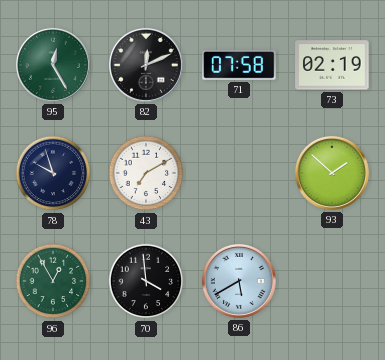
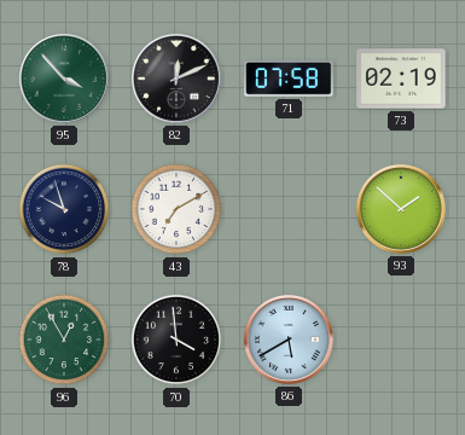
95: 12:25 -> 3:53 (64, 79)
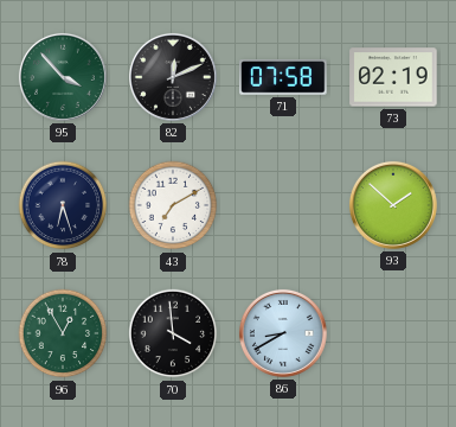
78: 9:57 -> 6:27 (63, 205)
86: 5:40 -> 8:40 (283, 333)
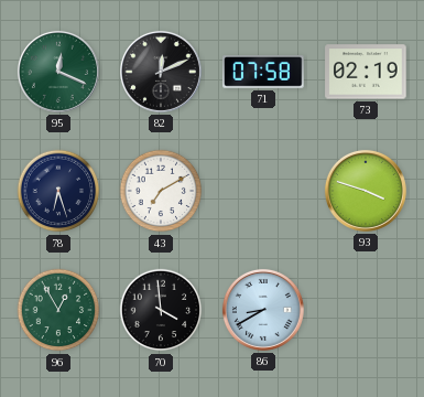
95: 3:53 -> 12:19 (58, 72)
93: 1:52 -> 3:48 (366, 191)
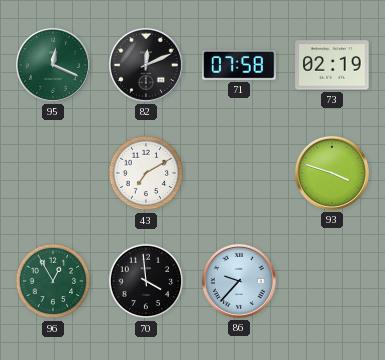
78: 6:27 -> none (58, 191)
86: 8:40 -> 9:37 (239, 281)
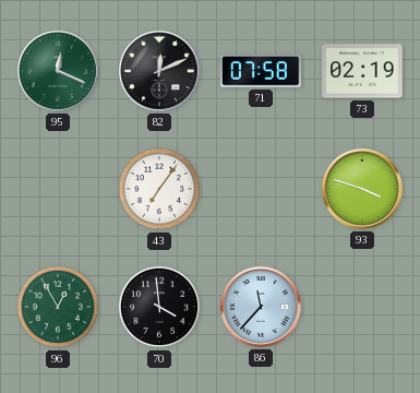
43: 7:10 -> 7:06 (159, 189)
86: 9:37 -> 11:37 (261, 307)
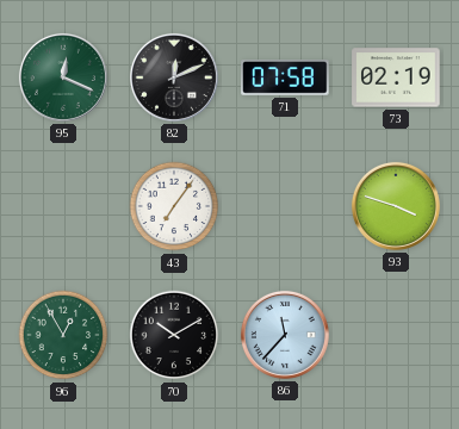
70: 3:59 -> 10:10 (174, 335)
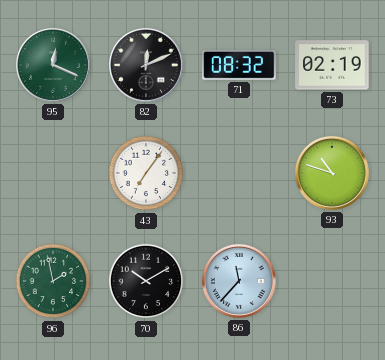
71: 07:58 -> 08:32 (239, 66)
93: 3:48 -> 10:48 (332, 173)
96: 12:55 -> 1:58 (53, 281)
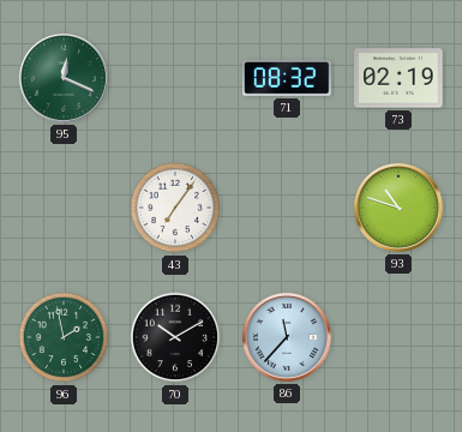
82: 12:11 -> none (146, 65)
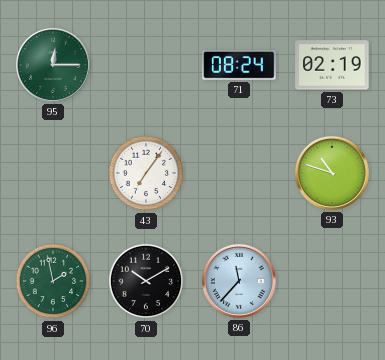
95: 12:19 -> 12:15 (53, 65)
71: 08:32 -> 08:24 (239, 66)
